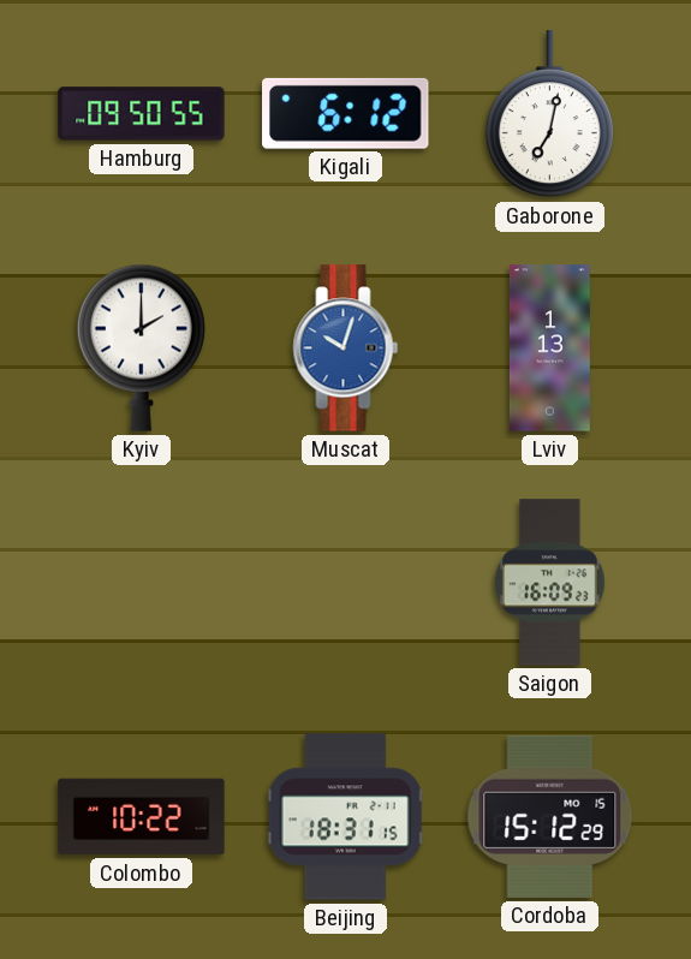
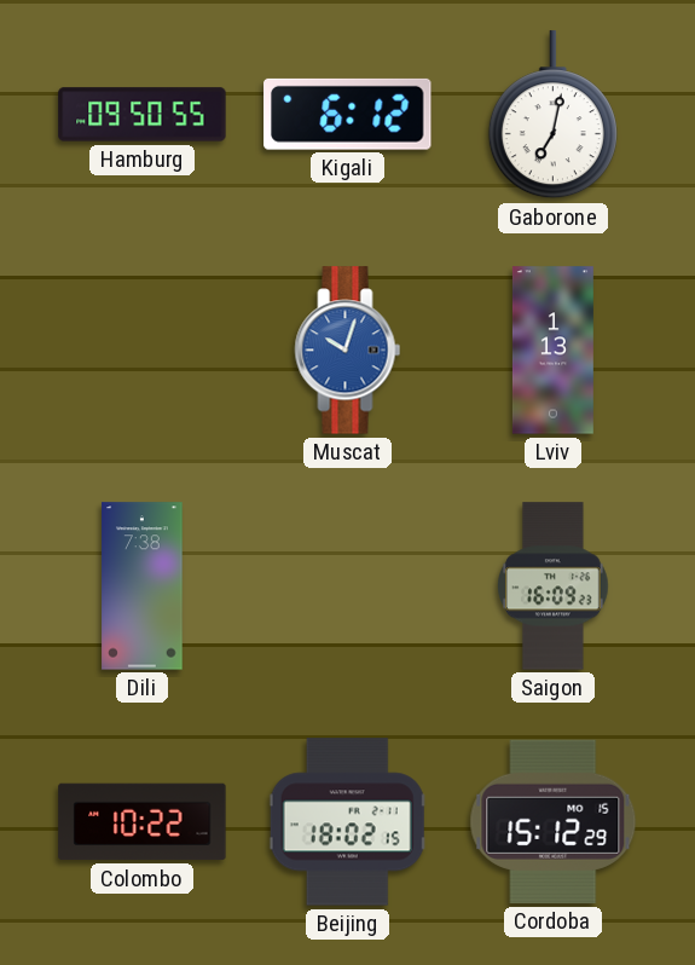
Kyiv: 2:00 -> none (141, 347)
Dili: none -> 7:38 (143, 586)
Beijing: 18:31 -> 18:02 (348, 822)
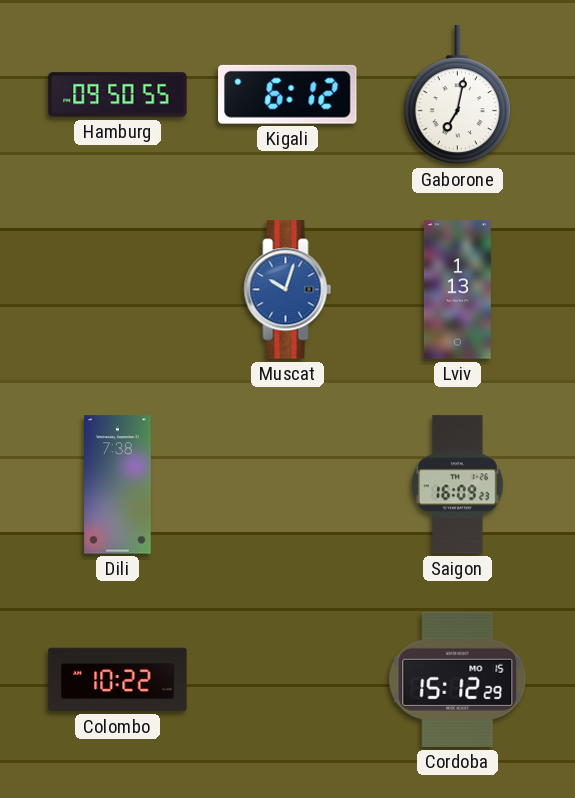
Beijing: 18:02 -> none (348, 822)
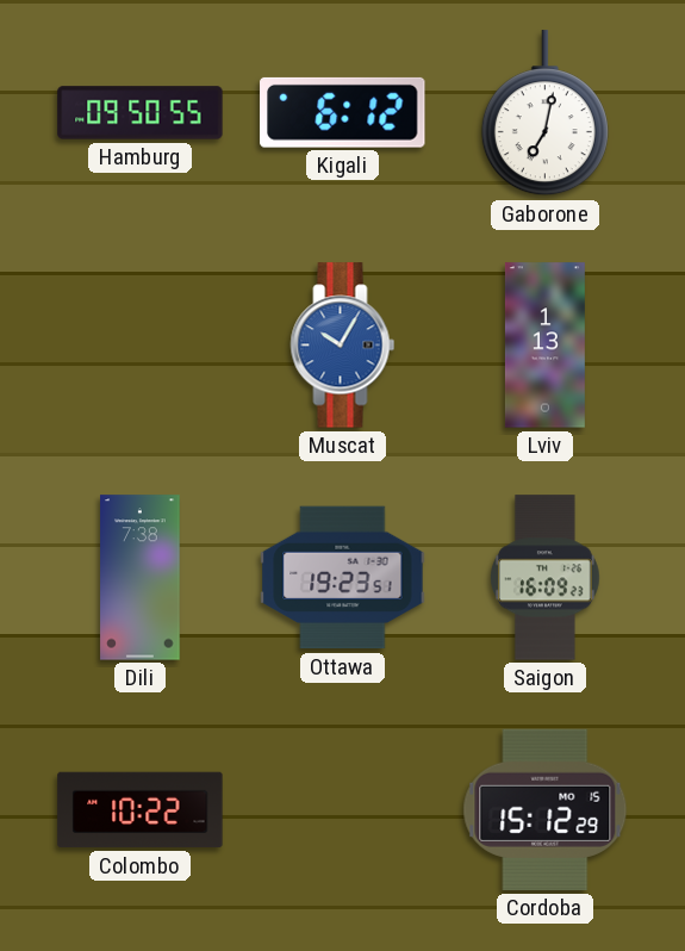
Muscat: 10:03 -> 10:05 (343, 346)
Ottawa: none -> 19:23 (343, 578)
